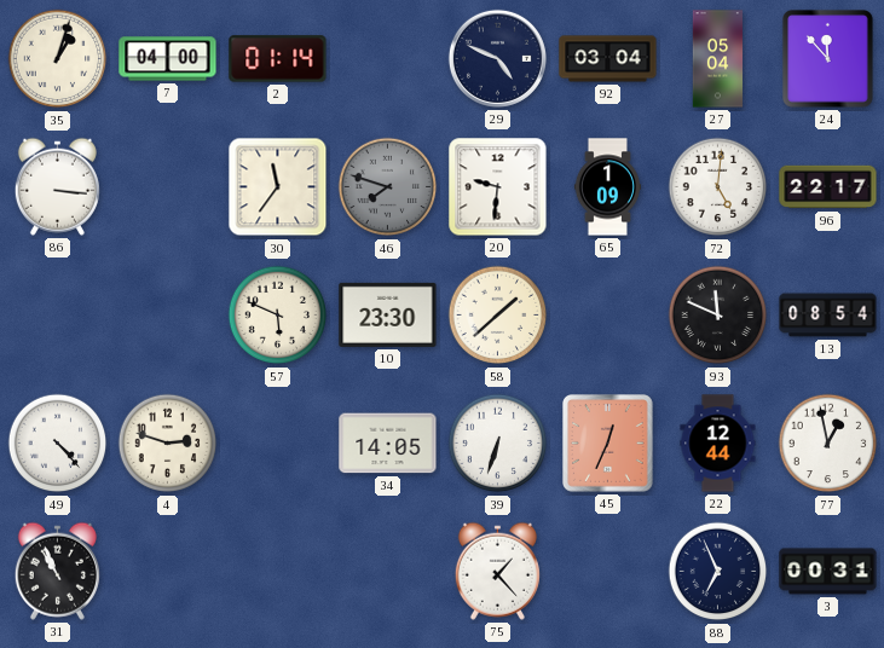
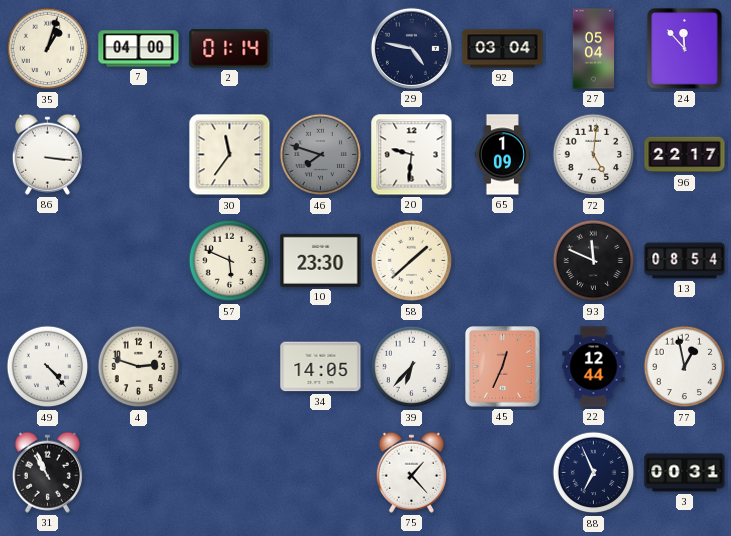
29: 4:49 -> 4:47 (411, 48)
39: 6:33 -> 6:37 (412, 367)
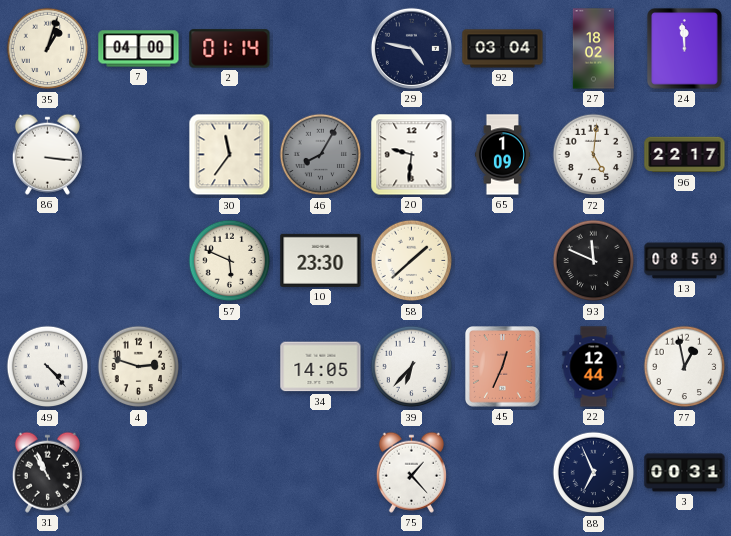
27: 05:04 -> 18:02 (594, 49)
24: 11:53 -> 11:59 (685, 49)
46: 7:48 -> 8:05 (321, 155)
13: 08:54 -> 08:59 (685, 261)
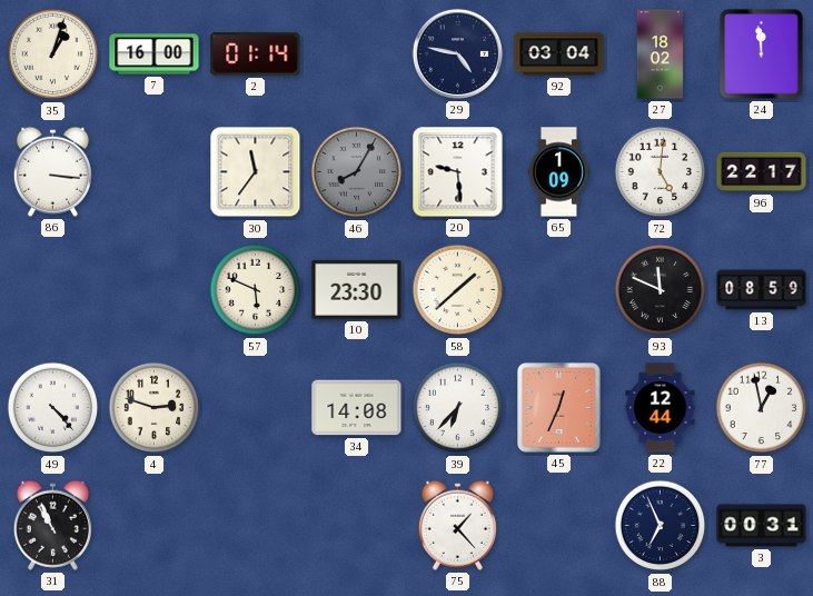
7: 04:00 -> 16:00 (155, 54)
20: 9:31 -> 9:29 (458, 172)
34: 14:05 -> 14:08 (357, 408)
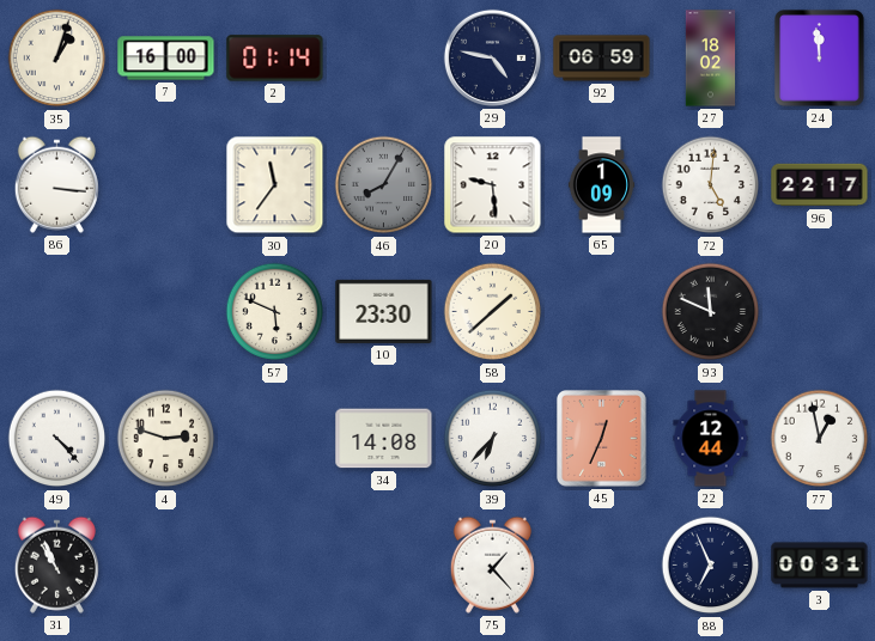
92: 03:04 -> 06:59 (602, 59)
13: 08:59 -> none (762, 290)
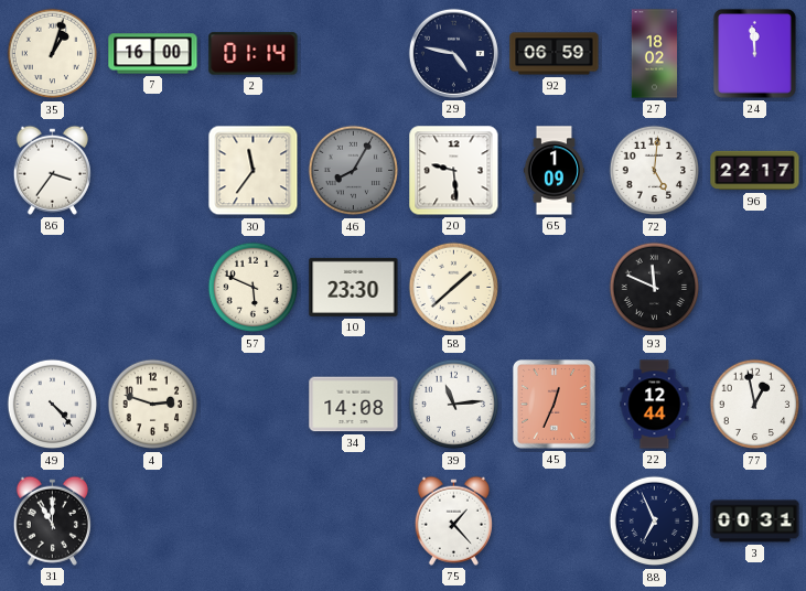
86: 3:16 -> 3:36 (52, 170)
39: 6:37 -> 11:14 (454, 405)
31: 10:56 -> 11:00 (52, 520)
